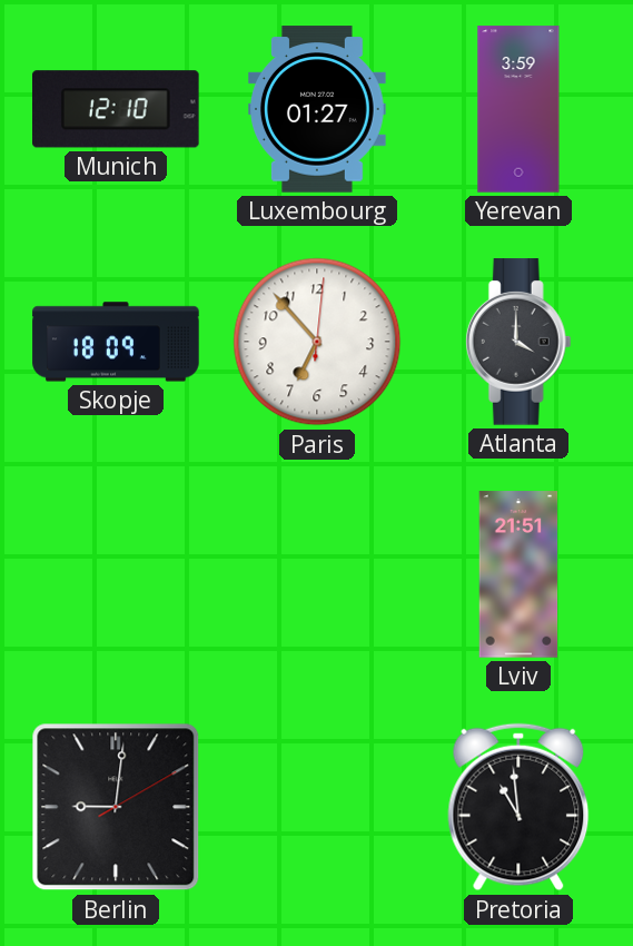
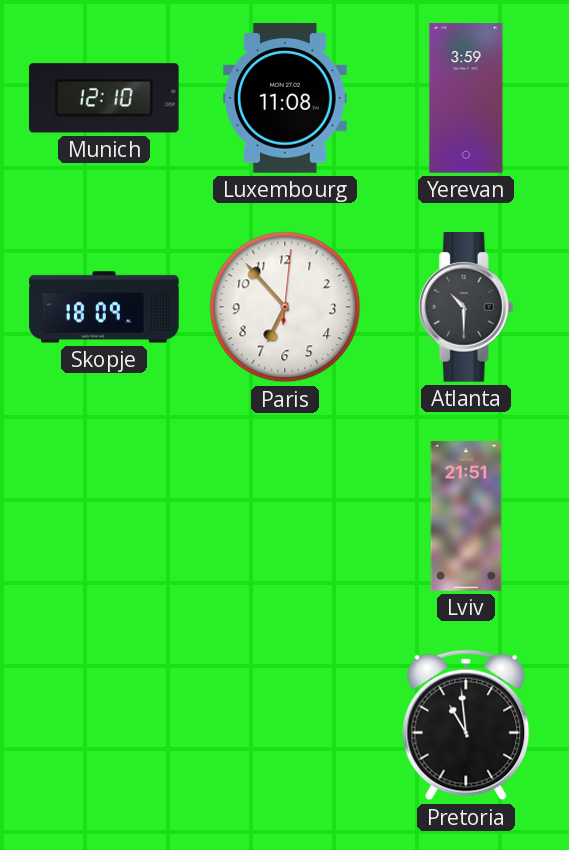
Luxembourg: 01:27 -> 11:08 (286, 98)
Atlanta: 4:00 -> 10:30 (466, 307)
Berlin: 9:01 -> none (116, 807)
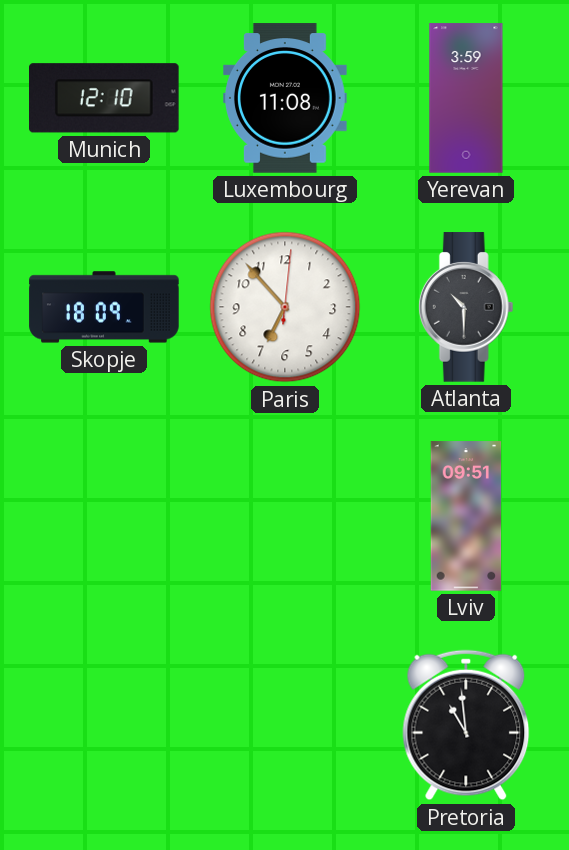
Lviv: 21:51 -> 09:51 (466, 516)
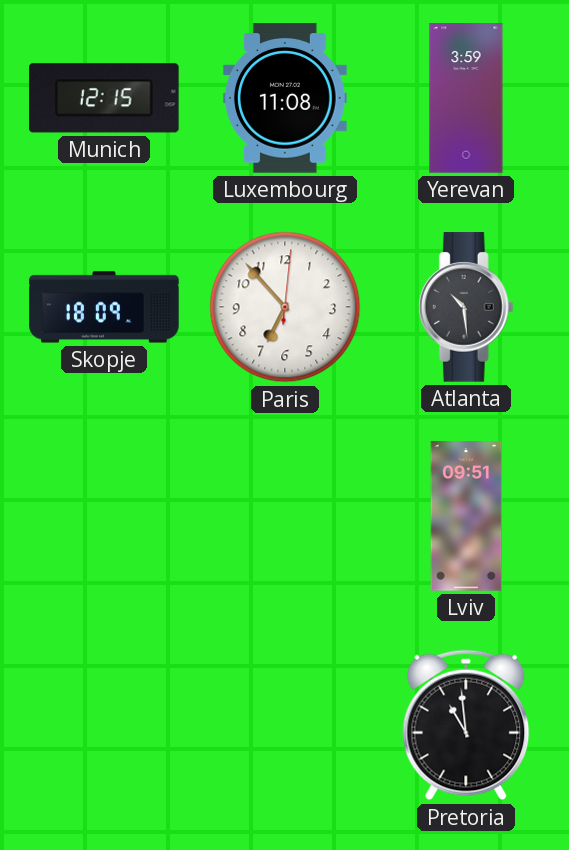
Munich: 12:10 -> 12:15 (105, 98)
Atlanta: 10:30 -> 10:29 (466, 307)
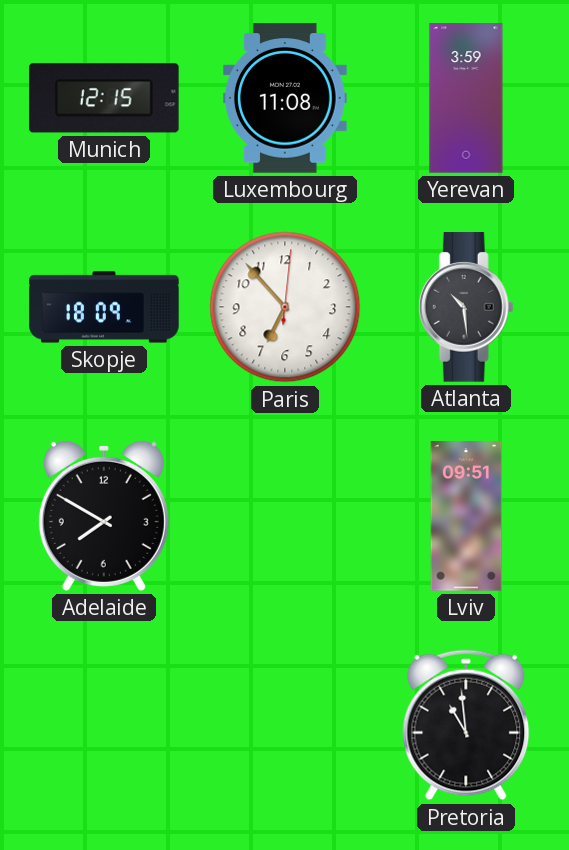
Adelaide: none -> 7:50 (104, 516)
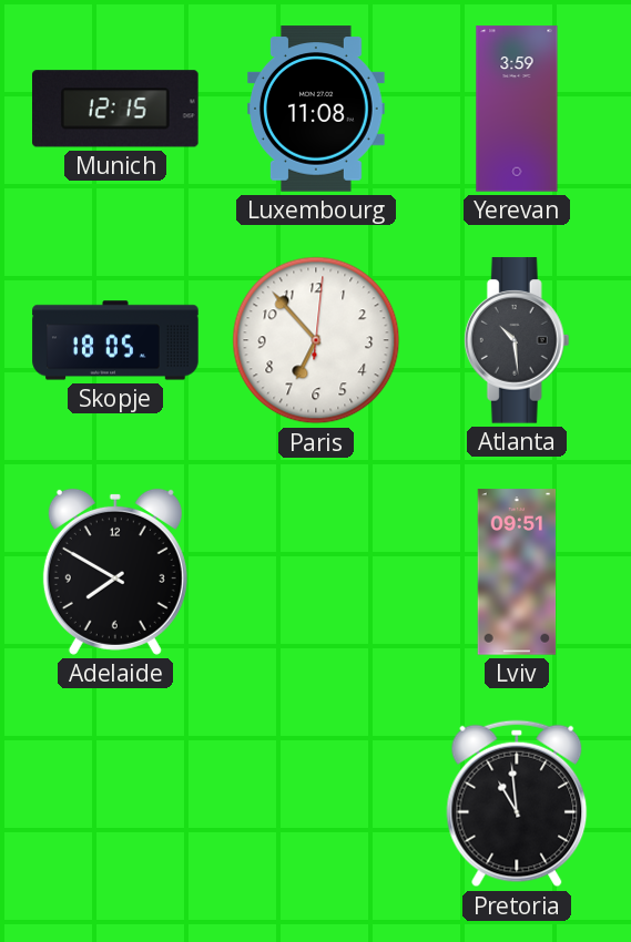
Skopje: 18:09 -> 18:05 (115, 340)
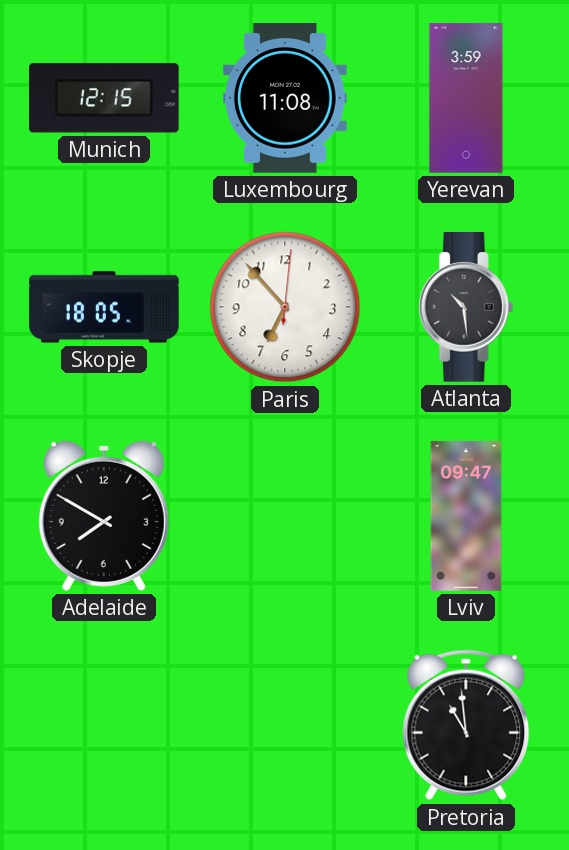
Lviv: 09:51 -> 09:47 (466, 516)
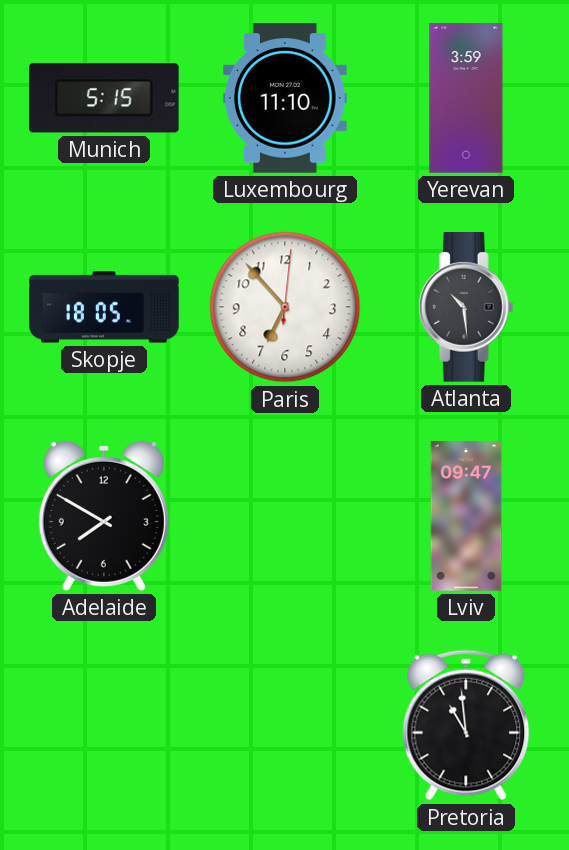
Munich: 12:15 -> 5:15 (105, 98)
Luxembourg: 11:08 -> 11:10 (286, 98)
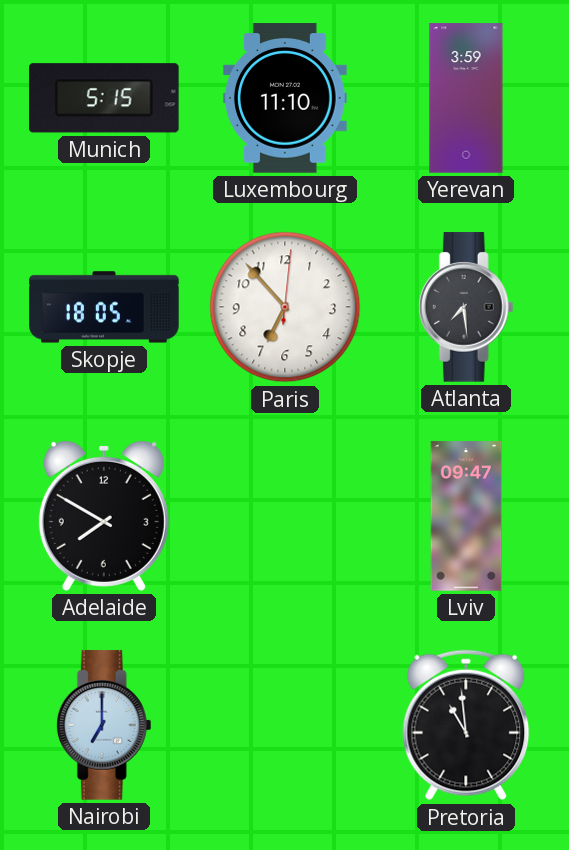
Atlanta: 10:29 -> 7:29 (466, 307)
Nairobi: none -> 7:00 (104, 725)
